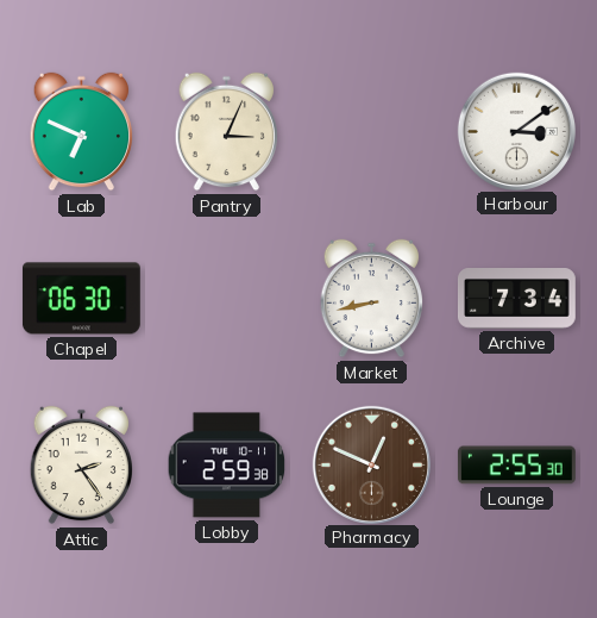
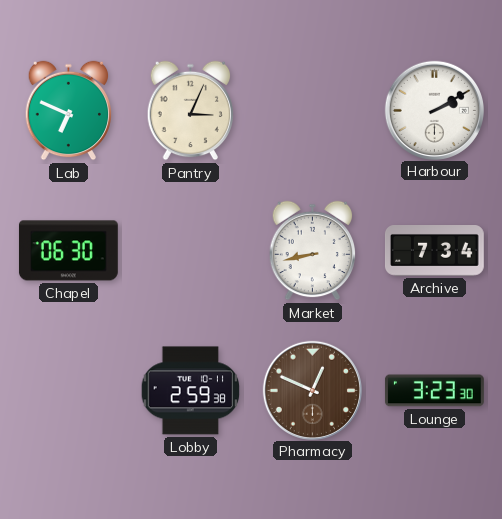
Harbour: 3:09 -> 2:10 (434, 110)
Attic: 2:24 -> none (82, 466)
Lounge: 2:55 -> 3:23 (434, 391)
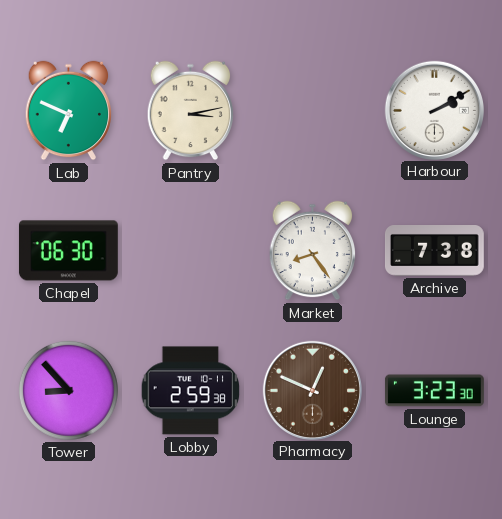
Pantry: 3:04 -> 3:13 (191, 111)
Market: 8:43 -> 8:24 (313, 251)
Archive: 7:34 -> 7:38 (434, 251)
Tower: none -> 8:53 (68, 390)
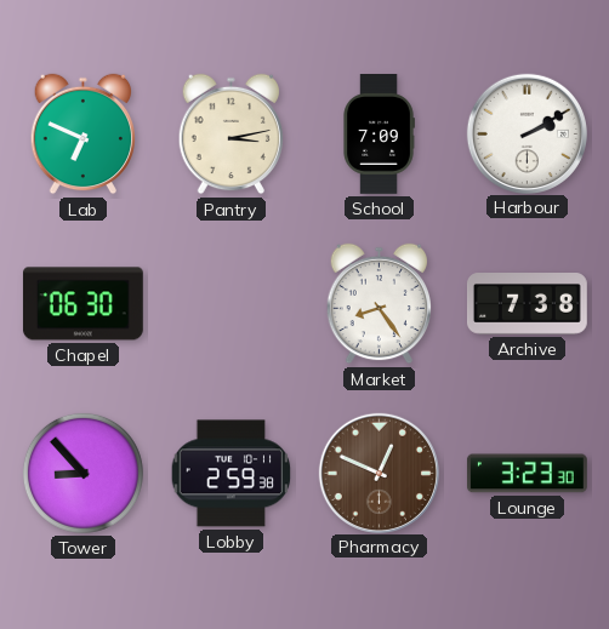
School: none -> 7:09 (379, 135)
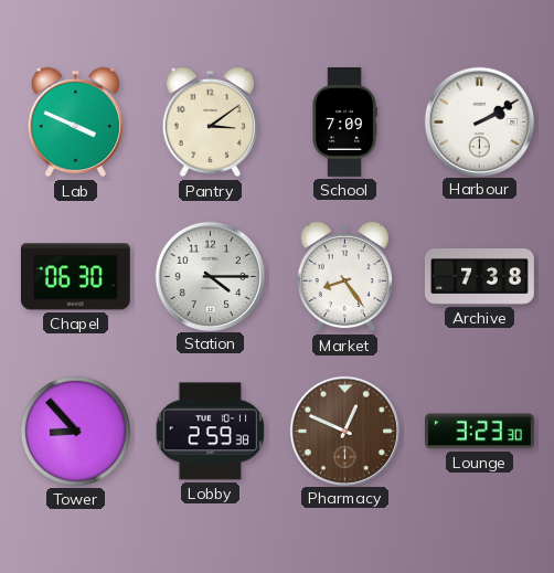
Lab: 6:49 -> 3:49 (76, 123)
Pantry: 3:13 -> 3:09 (211, 123)
Station: none -> 4:15 (210, 276)
